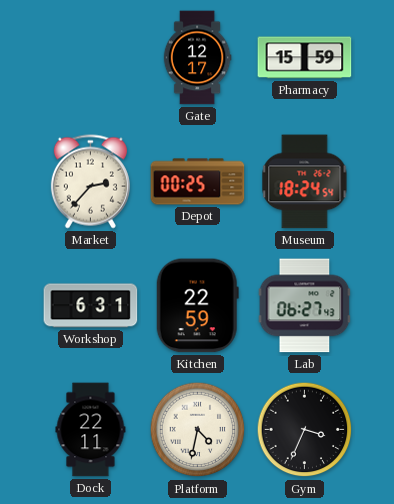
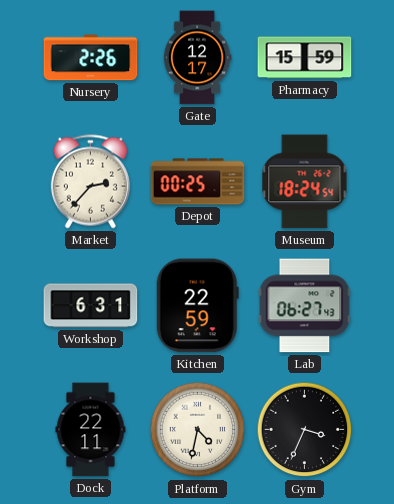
Nursery: none -> 2:26 (91, 58)
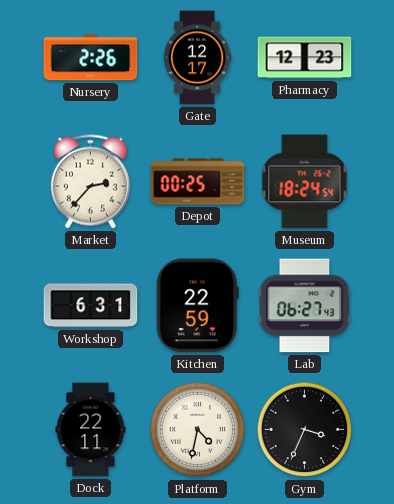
Pharmacy: 15:59 -> 12:23 (305, 58)
